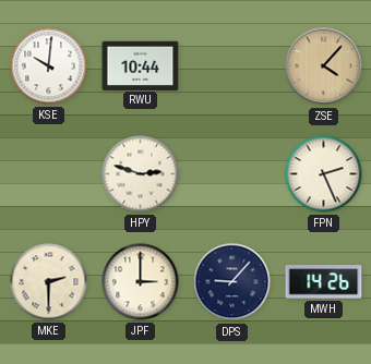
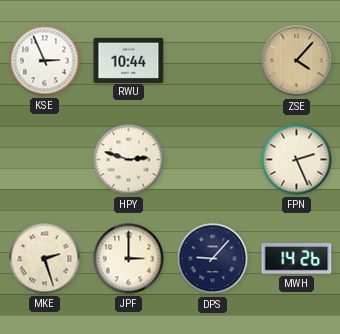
KSE: 10:01 -> 2:56 (45, 61)
MKE: 2:30 -> 2:27 (45, 259)
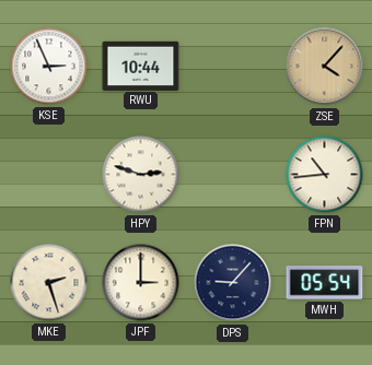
FPN: 2:26 -> 10:44 (325, 175)
MWH: 14:26 -> 05:54 (325, 283)
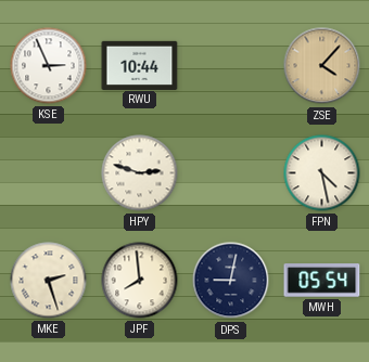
FPN: 10:44 -> 4:28 (322, 173)
JPF: 3:00 -> 7:59 (140, 281)
DPS: 9:07 -> 9:02 (231, 281)
